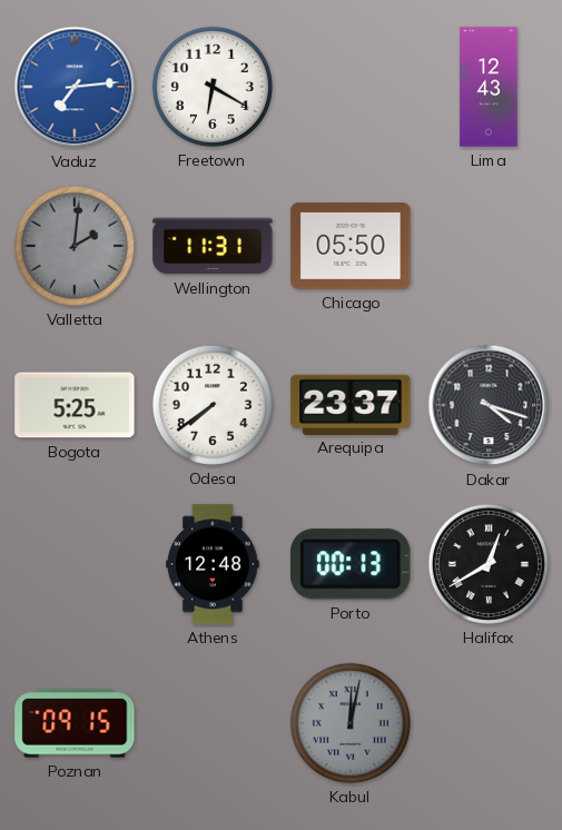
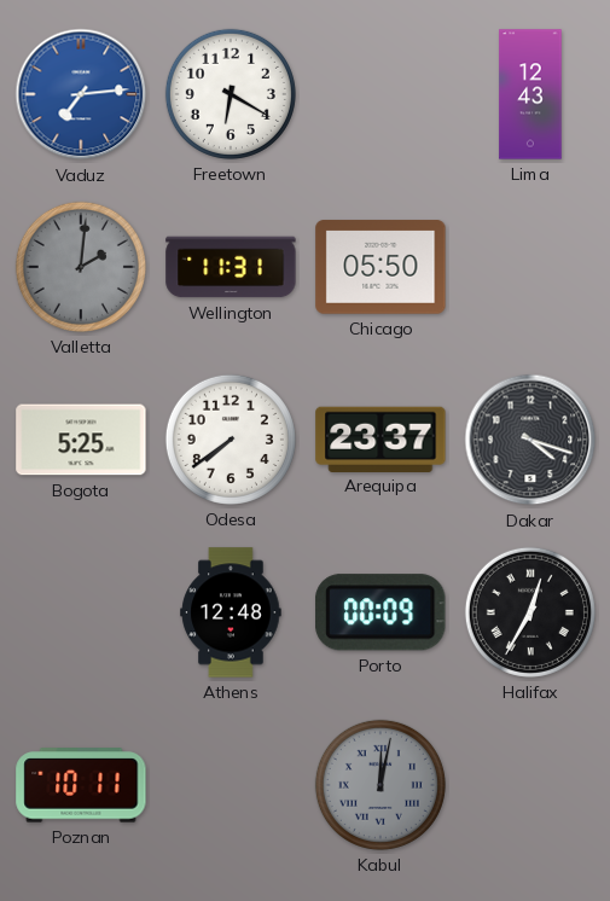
Porto: 00:13 -> 00:09 (380, 612)
Halifax: 12:40 -> 12:35 (530, 612)
Poznan: 09:15 -> 10:11 (81, 785)
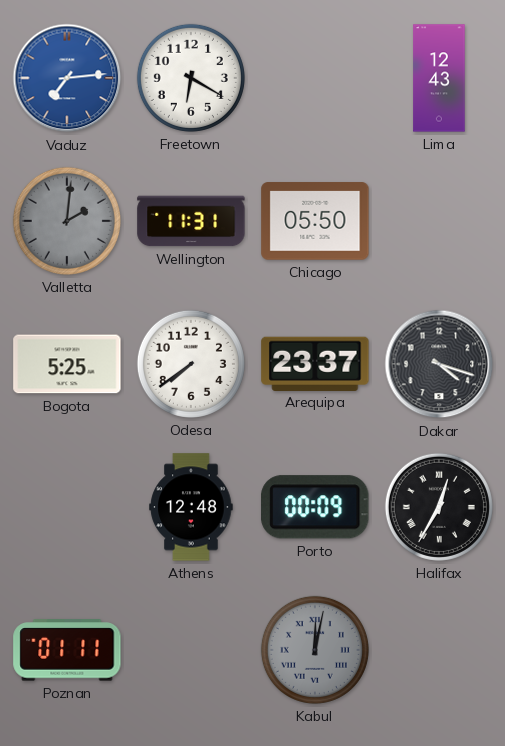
Poznan: 10:11 -> 01:11 (67, 650)
